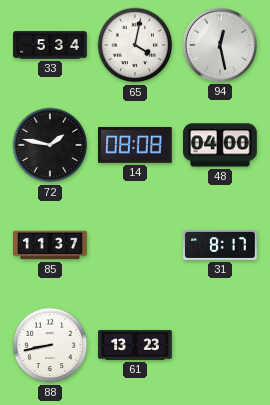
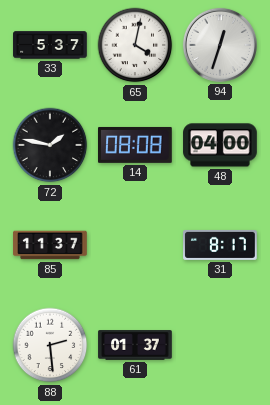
33: 5:34 -> 5:37 (50, 45)
94: 12:28 -> 12:33 (220, 45)
88: 8:43 -> 2:29 (50, 345)
61: 13:23 -> 01:37 (135, 345)
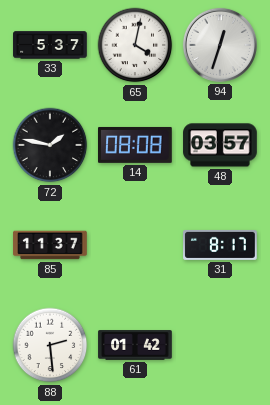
48: 04:00 -> 03:57 (220, 145)
61: 01:37 -> 01:42 (135, 345)
